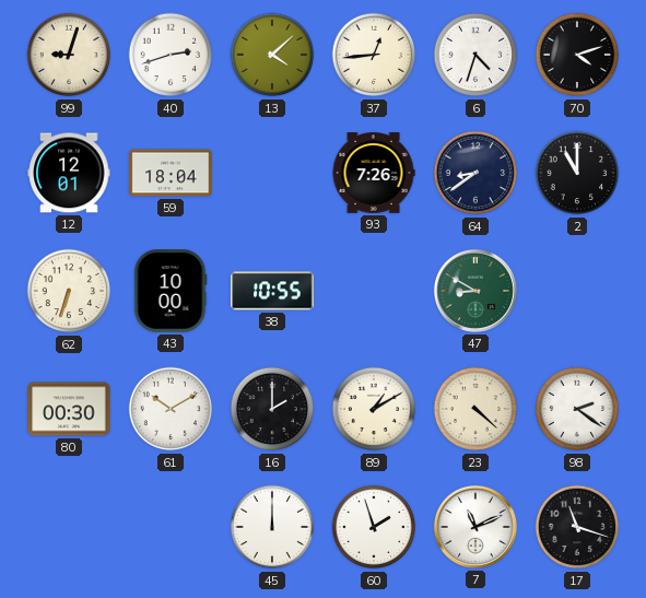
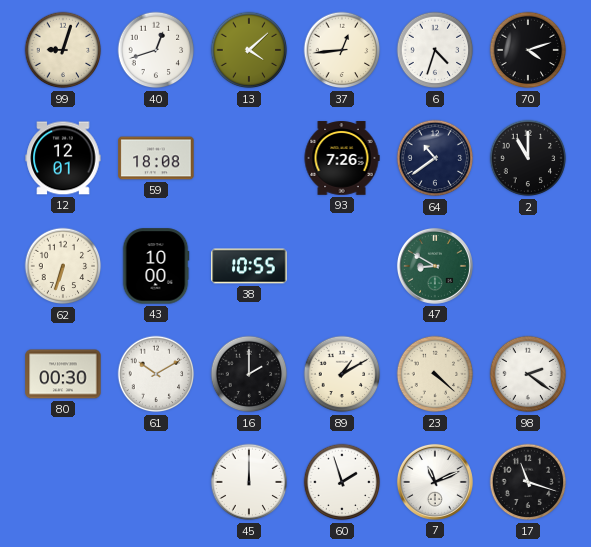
40: 2:42 -> 12:42 (156, 50)
59: 18:04 -> 18:08 (156, 158)
64: 8:39 -> 10:39 (435, 158)
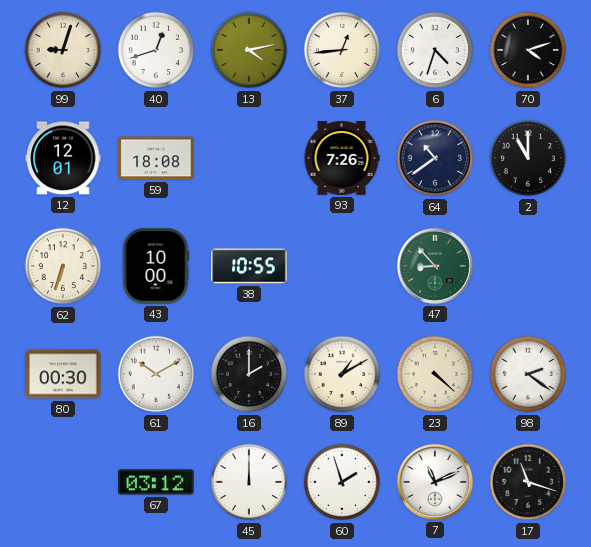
13: 4:08 -> 4:13 (249, 50)
47: 8:50 -> 8:53 (435, 266)
67: none -> 03:12 (156, 482)
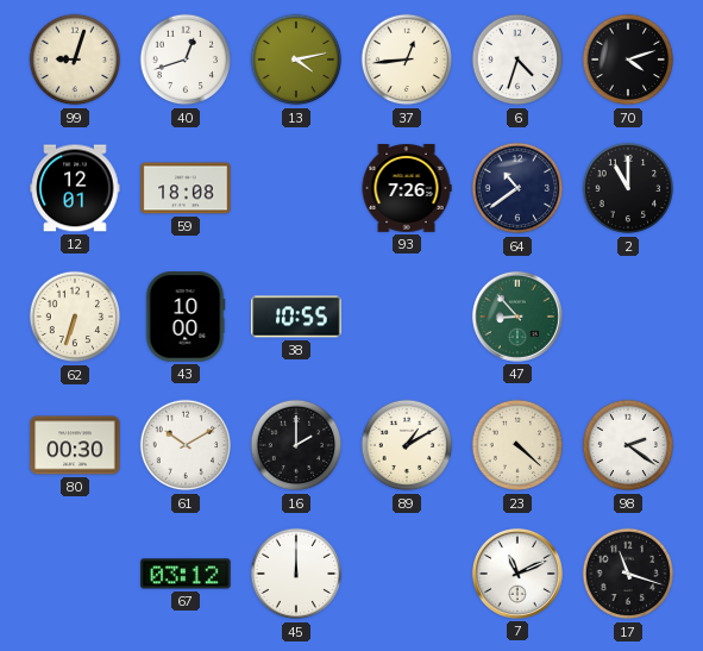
60: 1:57 -> none (342, 482)
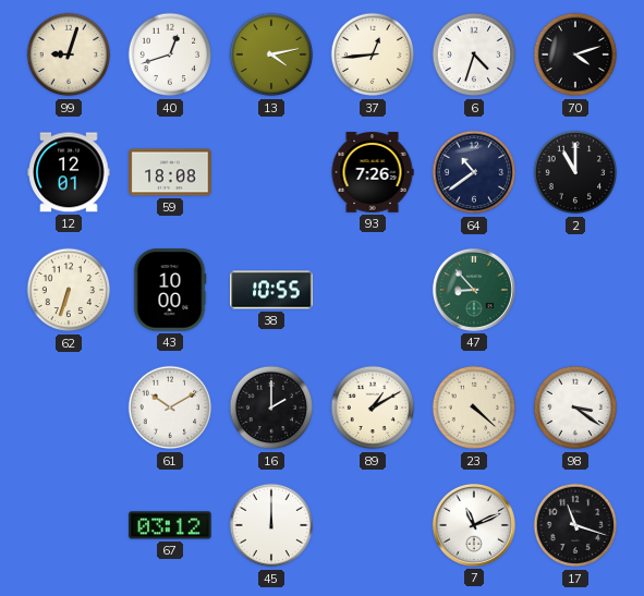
80: 00:30 -> none (75, 445)
98: 2:21 -> 3:21 (575, 408)
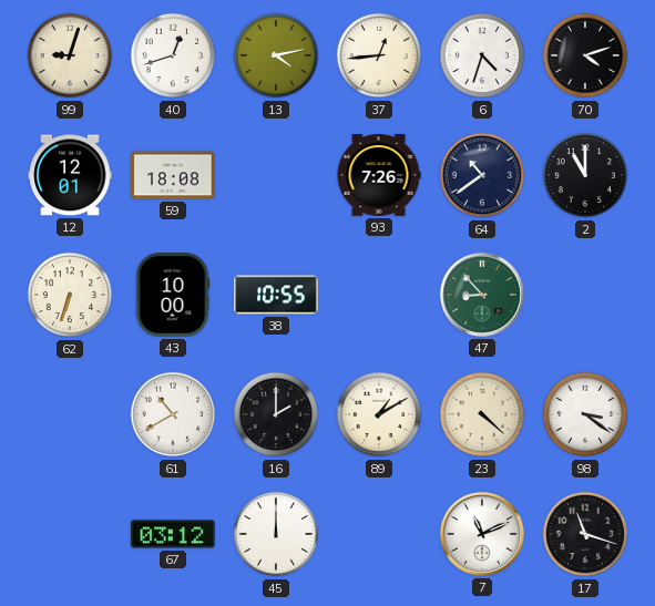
61: 10:10 -> 10:40 (173, 414)
